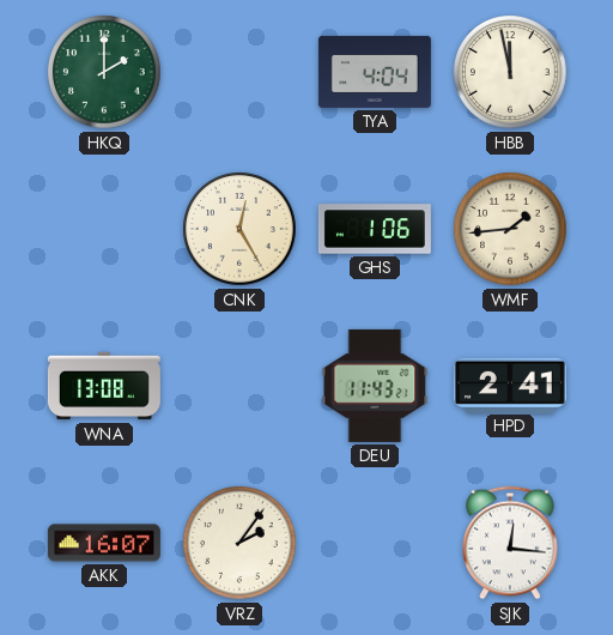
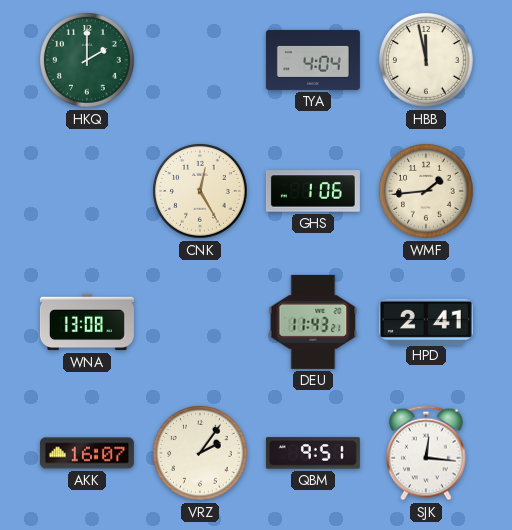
QBM: none -> 9:51 (313, 453)
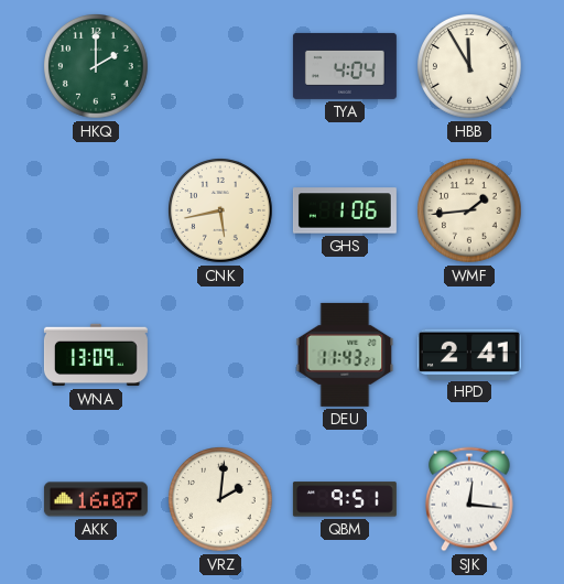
HBB: 11:58 -> 11:55 (470, 67)
CNK: 12:25 -> 5:43 (221, 212)
WNA: 13:08 -> 13:09 (96, 355)
VRZ: 2:06 -> 2:01 (221, 500)
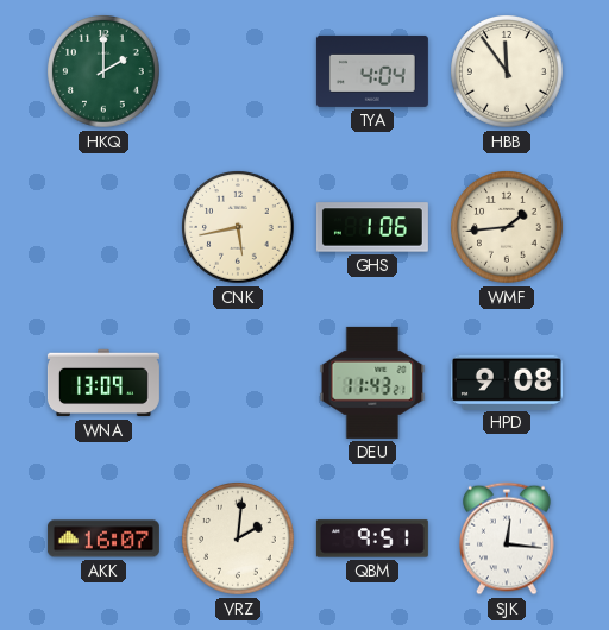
HBB: 11:55 -> 11:54 (508, 73)
HPD: 2:41 -> 9:08 (507, 382)
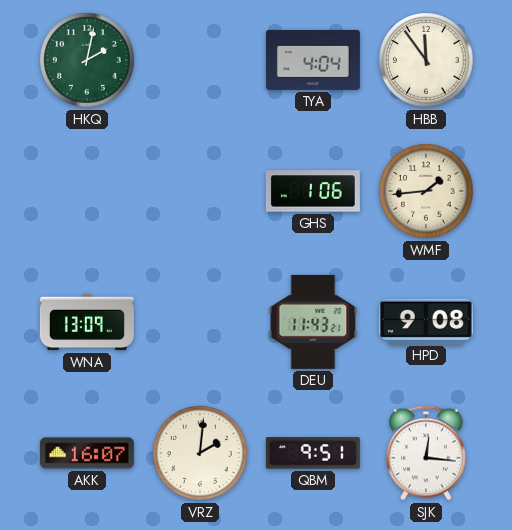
HKQ: 2:00 -> 2:02 (88, 61)
CNK: 5:43 -> none (239, 228)
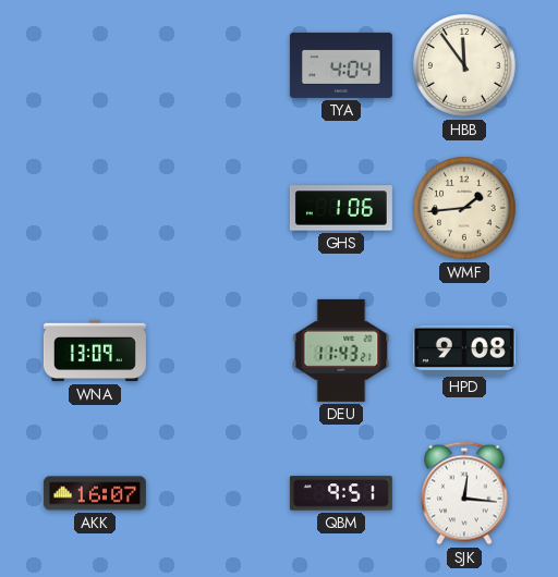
HKQ: 2:02 -> none (88, 61)
VRZ: 2:01 -> none (201, 454)
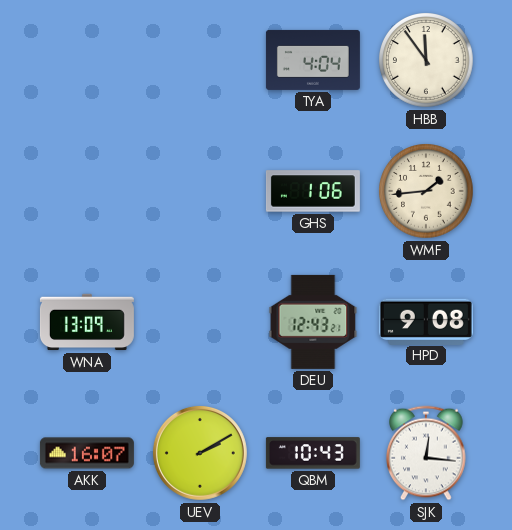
DEU: 11:43 -> 12:43 (313, 322)
UEV: none -> 2:10 (200, 453)
QBM: 9:51 -> 10:43 (313, 453)
